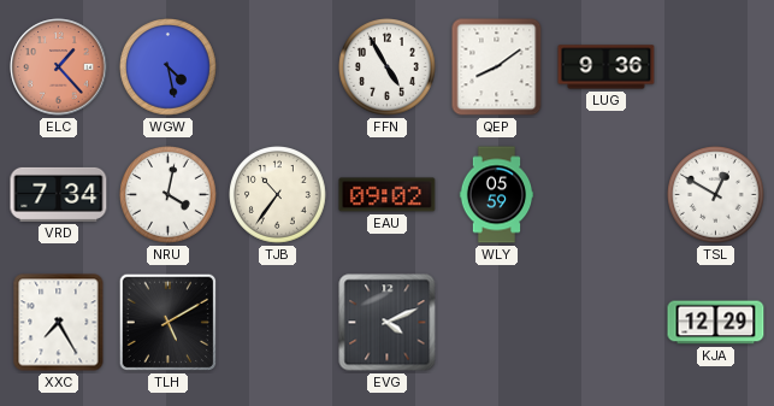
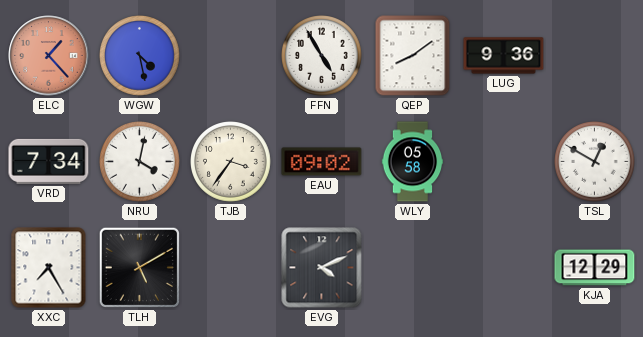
TJB: 10:36 -> 3:36 (231, 162)
WLY: 05:59 -> 05:58 (413, 162)
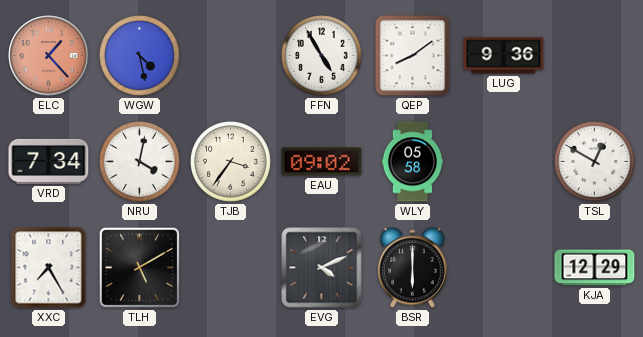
BSR: none -> 6:00 (413, 267)
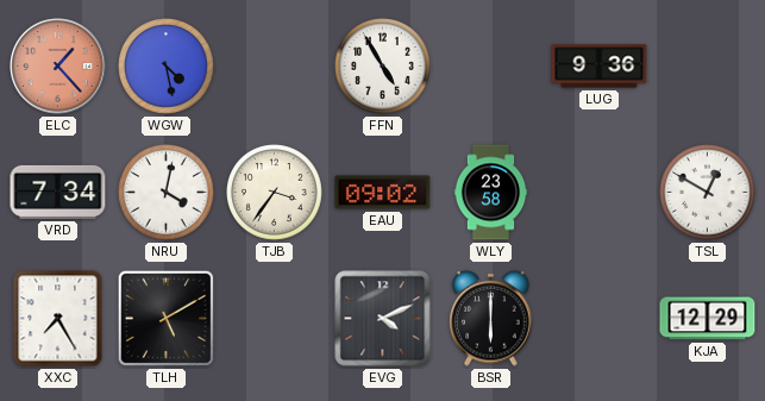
QEP: 8:09 -> none (413, 56)
WLY: 05:58 -> 23:58 (491, 193)
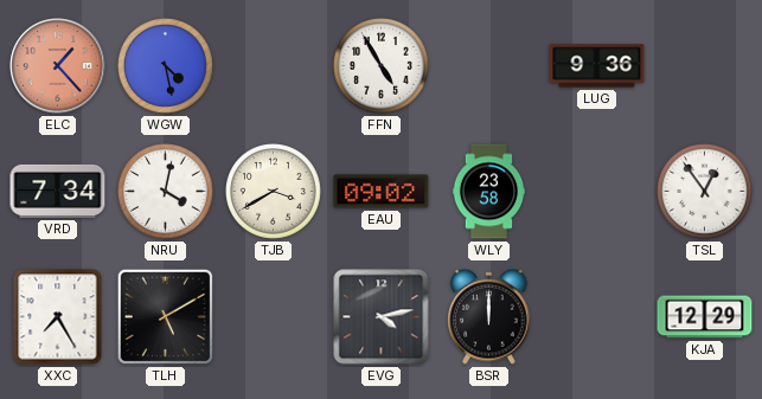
TJB: 3:36 -> 3:40 (274, 192)
TSL: 12:50 -> 12:54 (705, 192)
EVG: 4:11 -> 4:13 (382, 317)
BSR: 6:00 -> 12:00 (489, 316)
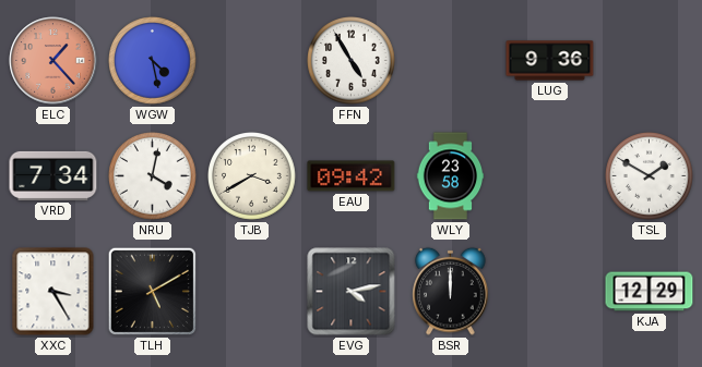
EAU: 09:02 -> 09:42 (352, 176)
TSL: 12:54 -> 1:50 (650, 176)
XXC: 7:25 -> 3:25 (53, 292)
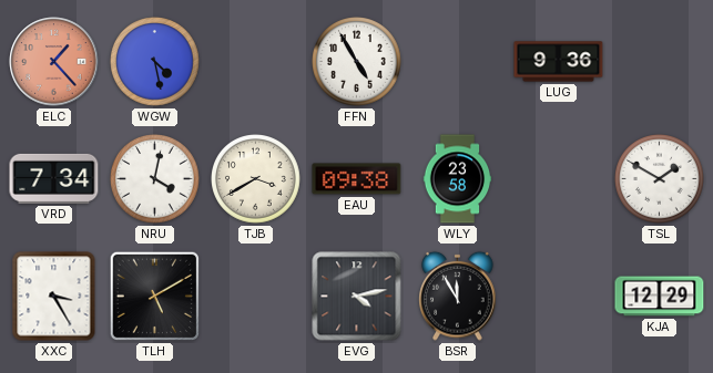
EAU: 09:42 -> 09:38 (357, 179)
BSR: 12:00 -> 11:55 (458, 296)
